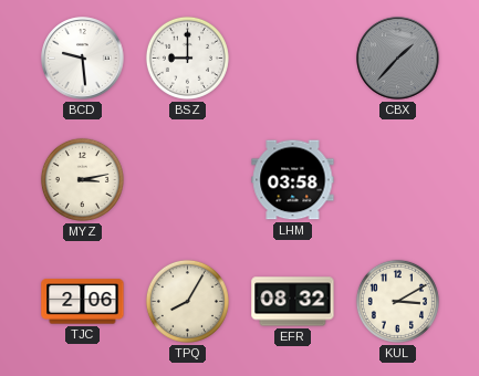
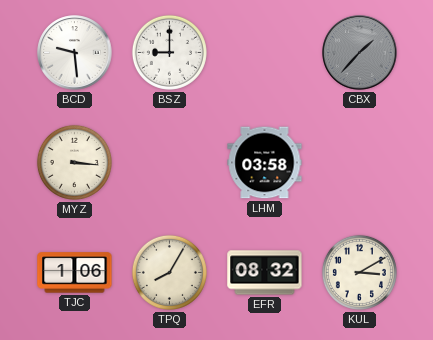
MYZ: 3:13 -> 3:16 (74, 162)
TJC: 2:06 -> 1:06 (75, 273)
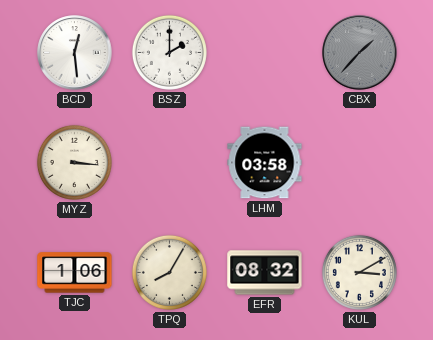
BCD: 9:29 -> 12:29 (75, 53)
BSZ: 9:00 -> 2:00 (169, 52)
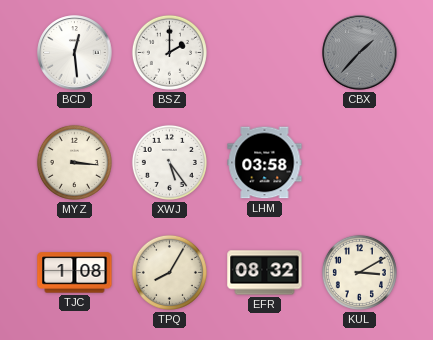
XWJ: none -> 5:24 (169, 162)
TJC: 1:06 -> 1:08 (75, 273)
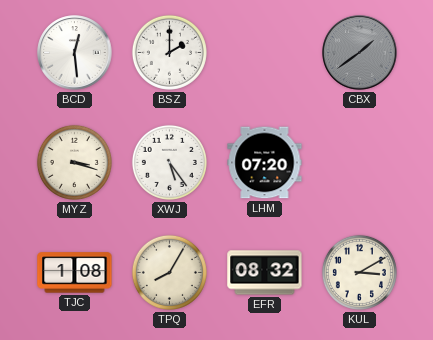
CBX: 1:37 -> 1:39 (360, 53)
MYZ: 3:16 -> 3:18 (74, 162)
LHM: 03:58 -> 07:20 (265, 163)
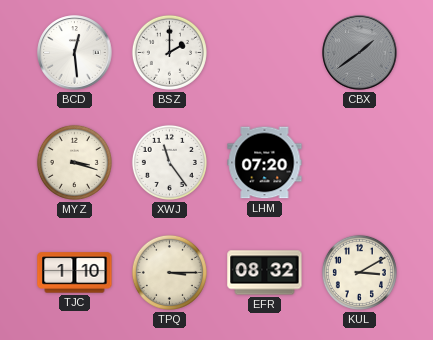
XWJ: 5:24 -> 11:24 (169, 162)
TJC: 1:08 -> 1:10 (75, 273)
TPQ: 8:05 -> 3:15 (169, 272)
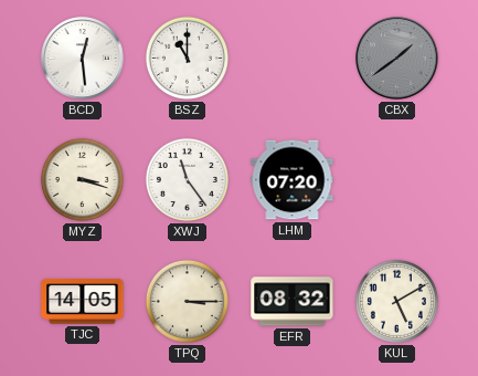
BSZ: 2:00 -> 11:00 (187, 58)
TJC: 1:10 -> 14:05 (83, 302)
KUL: 3:10 -> 5:10 (396, 301)
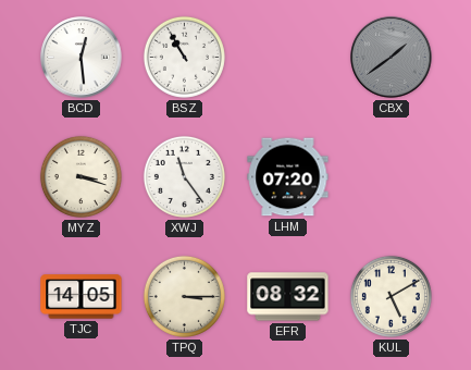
BSZ: 11:00 -> 10:55 (184, 57)
